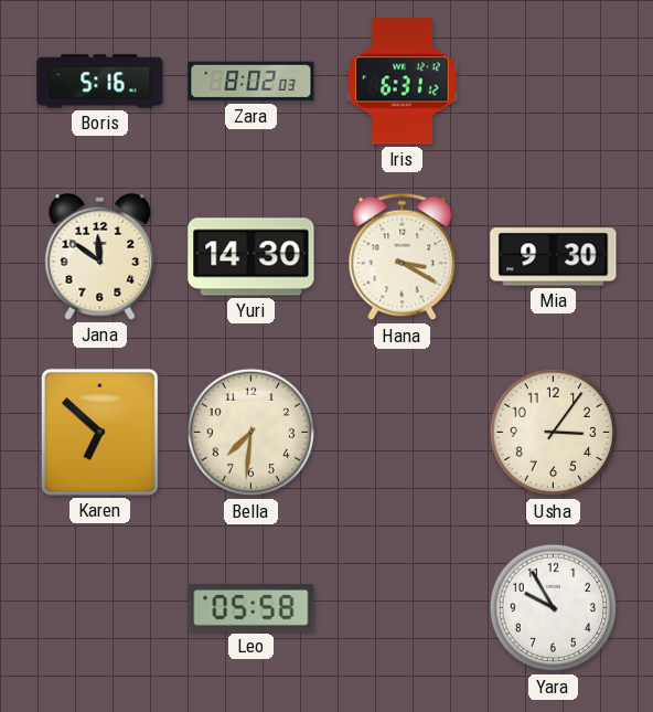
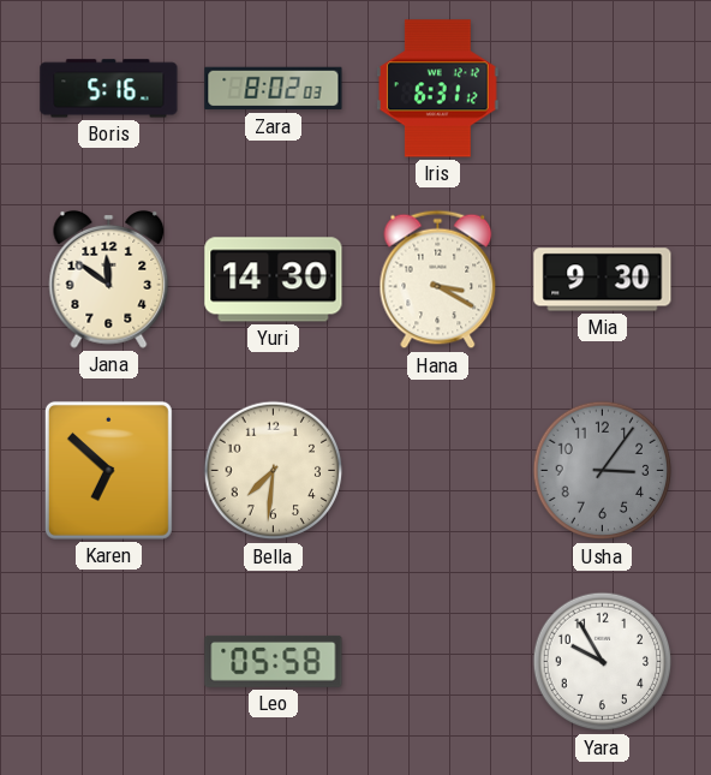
Usha dial: cream -> grey (603, 471)
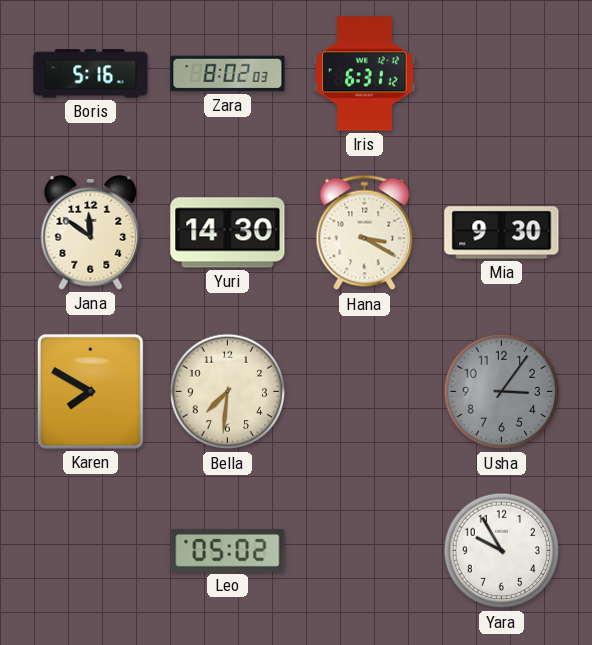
Karen: 6:52 -> 7:50 (90, 391)
Leo: 05:58 -> 05:02 (228, 550)
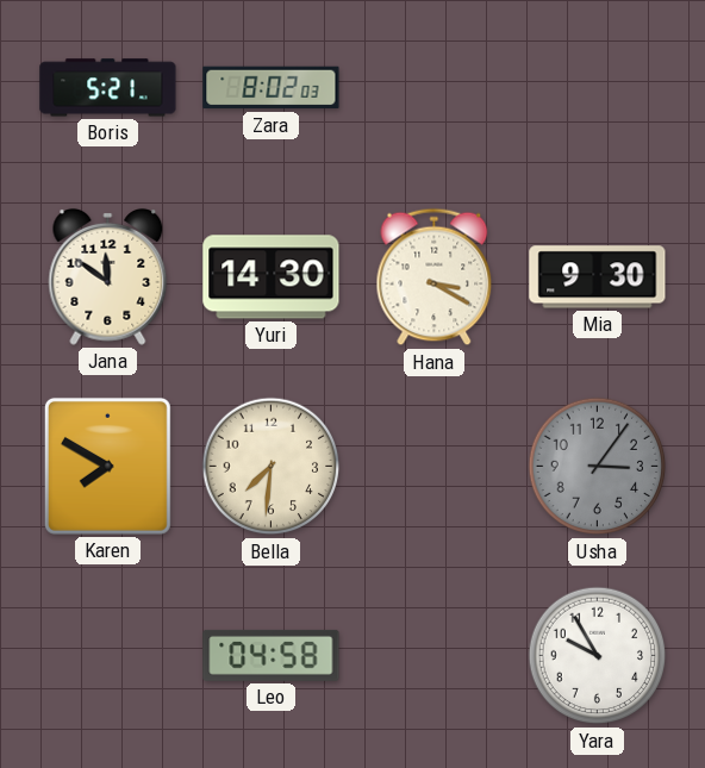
Boris: 5:16 -> 5:21 (108, 88)
Iris: 6:31 -> none (365, 74)
Leo: 05:02 -> 04:58 (272, 655)
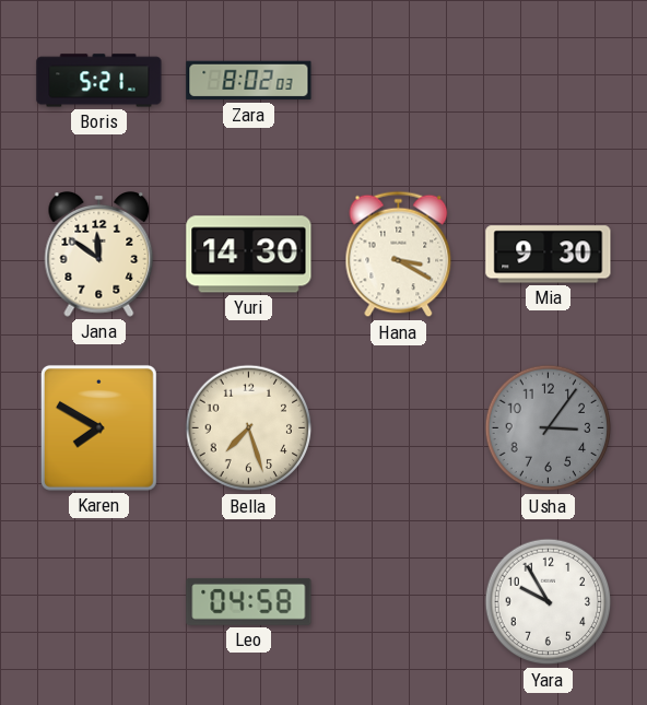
Bella: 7:31 -> 7:27 (249, 428)
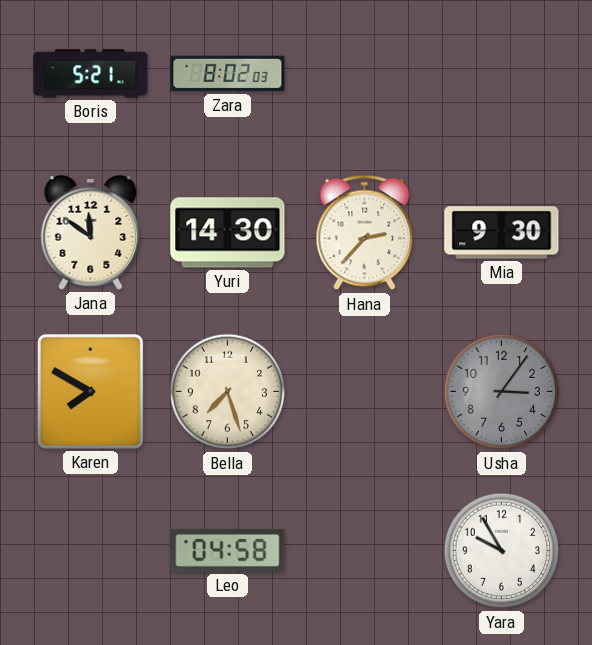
Hana: 3:20 -> 2:37 (365, 233)
